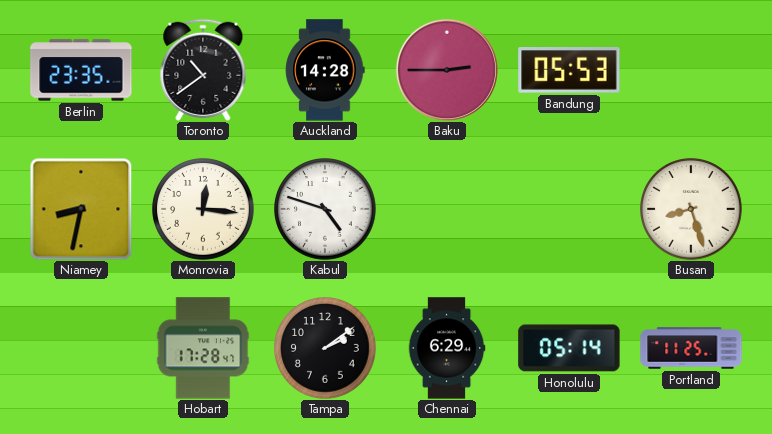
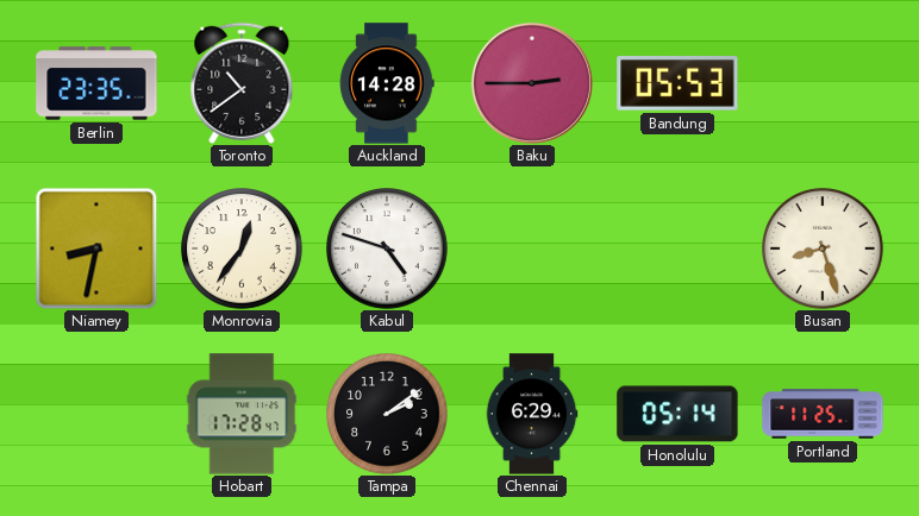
Monrovia: 12:16 -> 12:36 (242, 248)
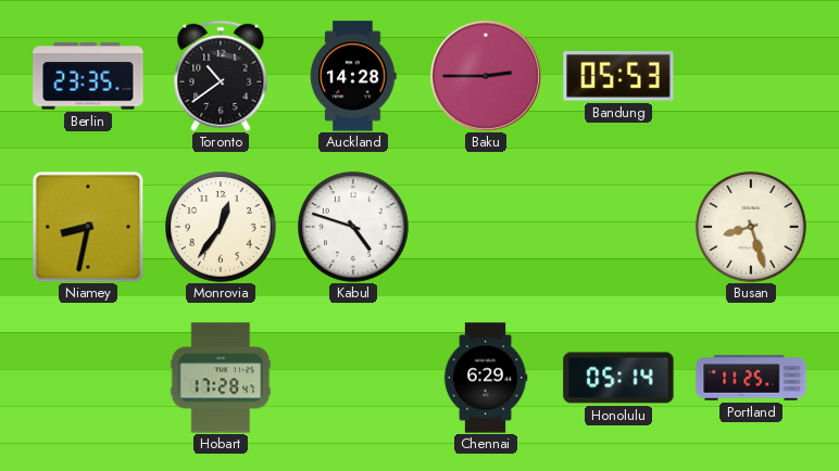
Tampa: 2:09 -> none (387, 414)
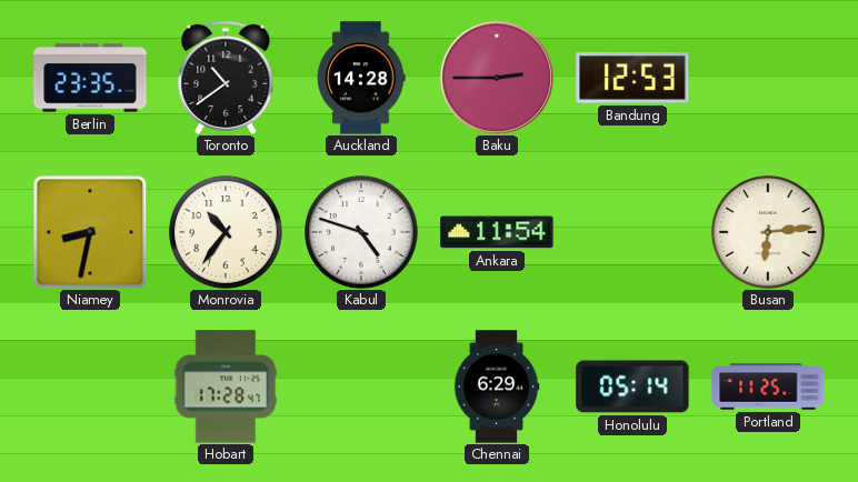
Bandung: 05:53 -> 12:53 (632, 79)
Monrovia: 12:36 -> 10:36 (226, 232)
Ankara: none -> 11:54 (497, 232)
Busan: 8:27 -> 6:14 (768, 232)
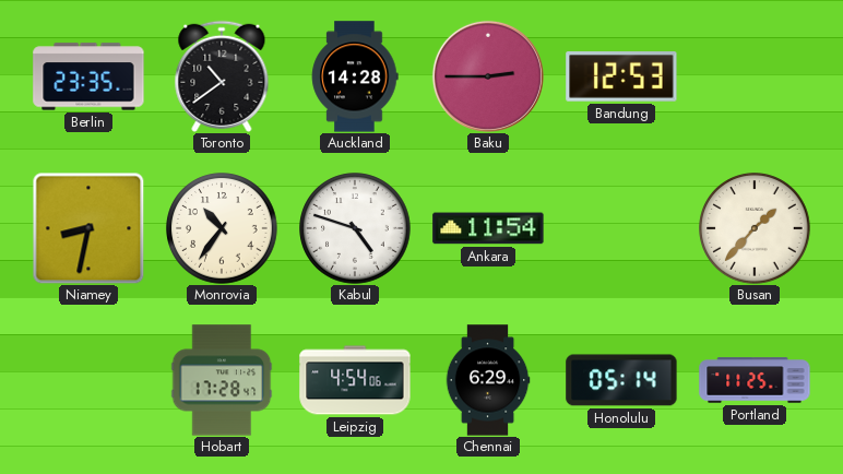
Busan: 6:14 -> 1:37 (755, 228)
Leipzig: none -> 4:54 (355, 380)
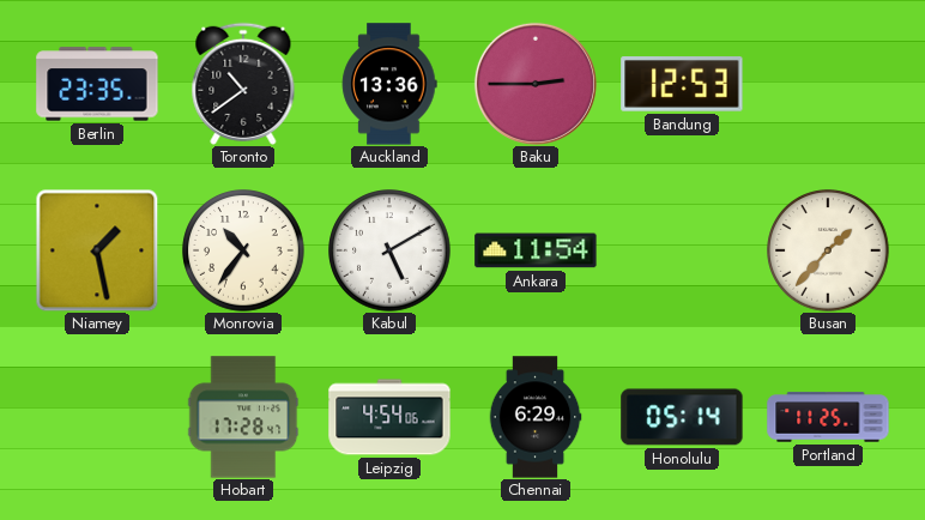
Auckland: 14:28 -> 13:36 (389, 84)
Niamey: 8:32 -> 1:28 (97, 250)
Kabul: 4:48 -> 5:10 (389, 250)
